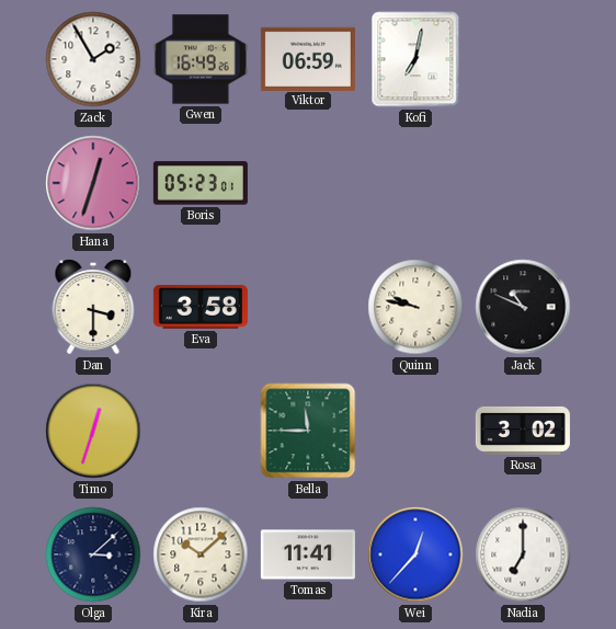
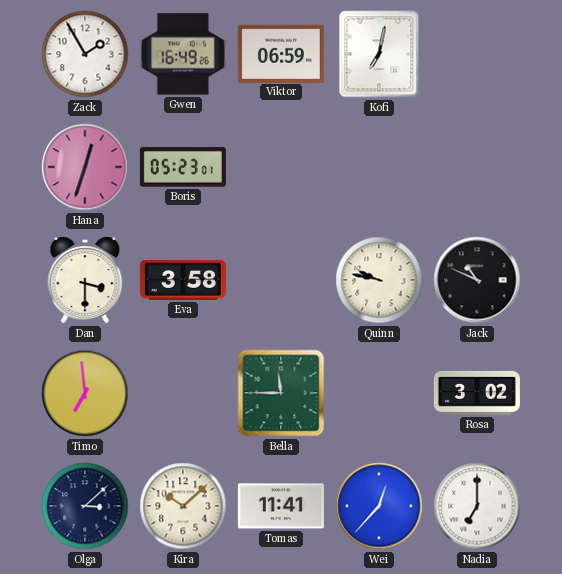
Timo: 12:33 -> 6:59 (85, 393)
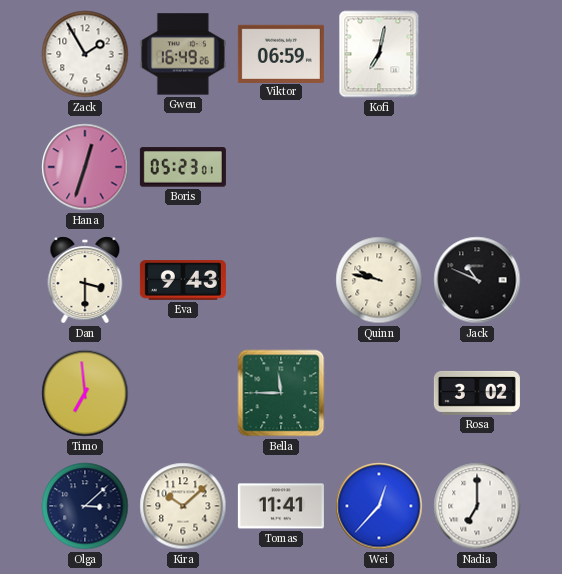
Eva: 3:58 -> 9:43 (183, 280)
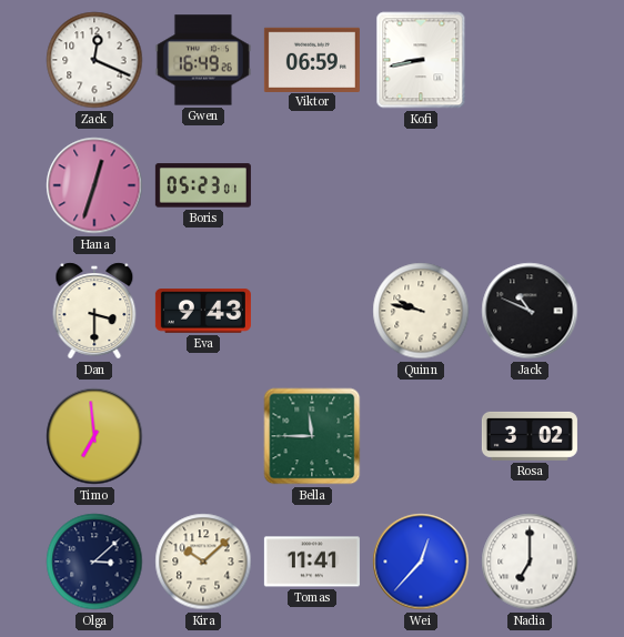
Zack: 1:55 -> 12:19 (94, 60)
Kofi: 7:02 -> 8:43 (421, 60)
